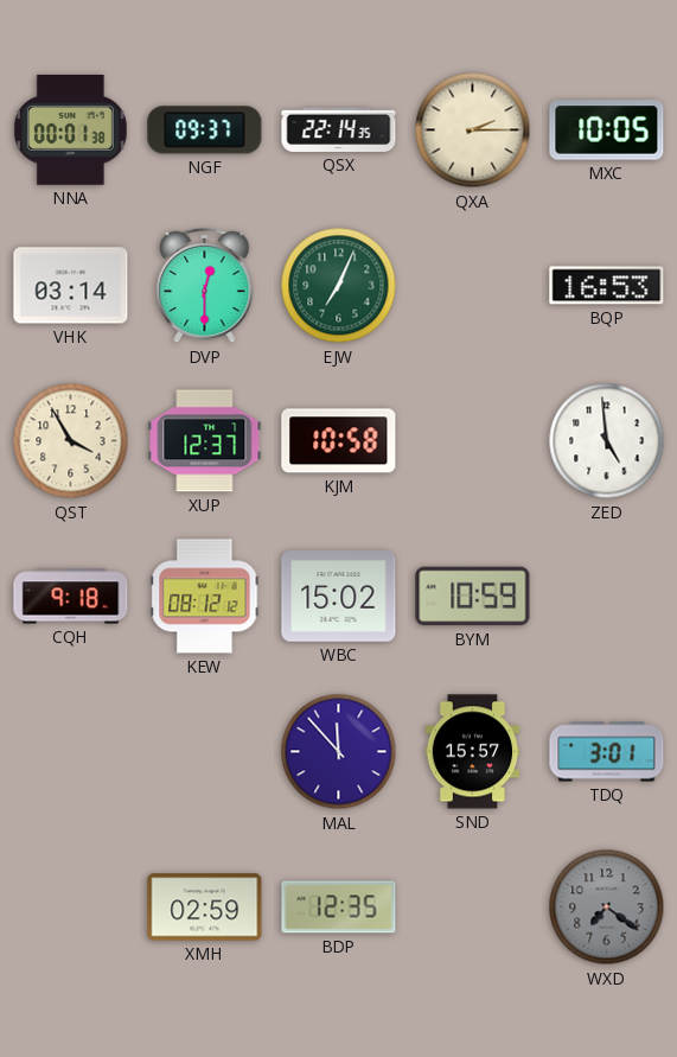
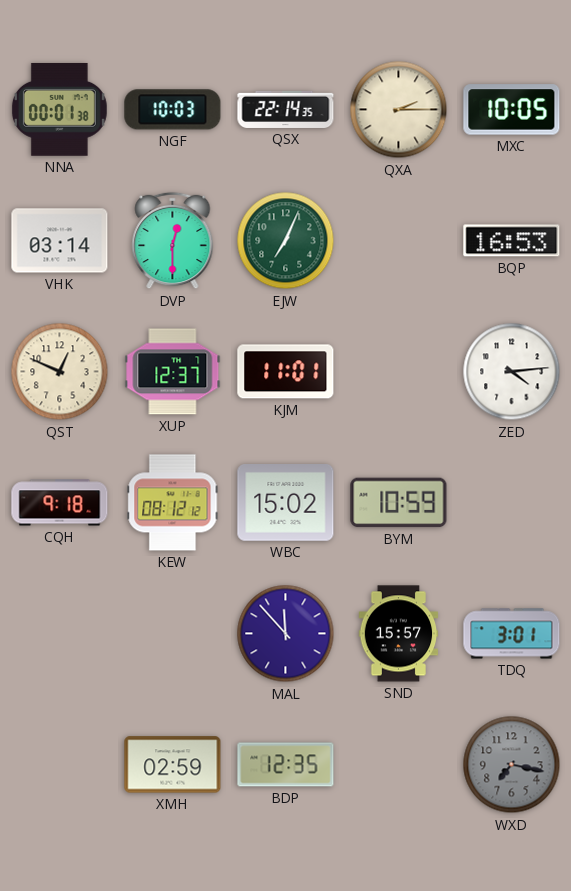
NGF: 09:37 -> 10:03 (173, 110)
QST: 3:55 -> 12:49 (60, 372)
KJM: 10:58 -> 11:01 (286, 372)
ZED: 4:59 -> 4:14 (512, 372)
WXD: 7:21 -> 7:17 (512, 765)
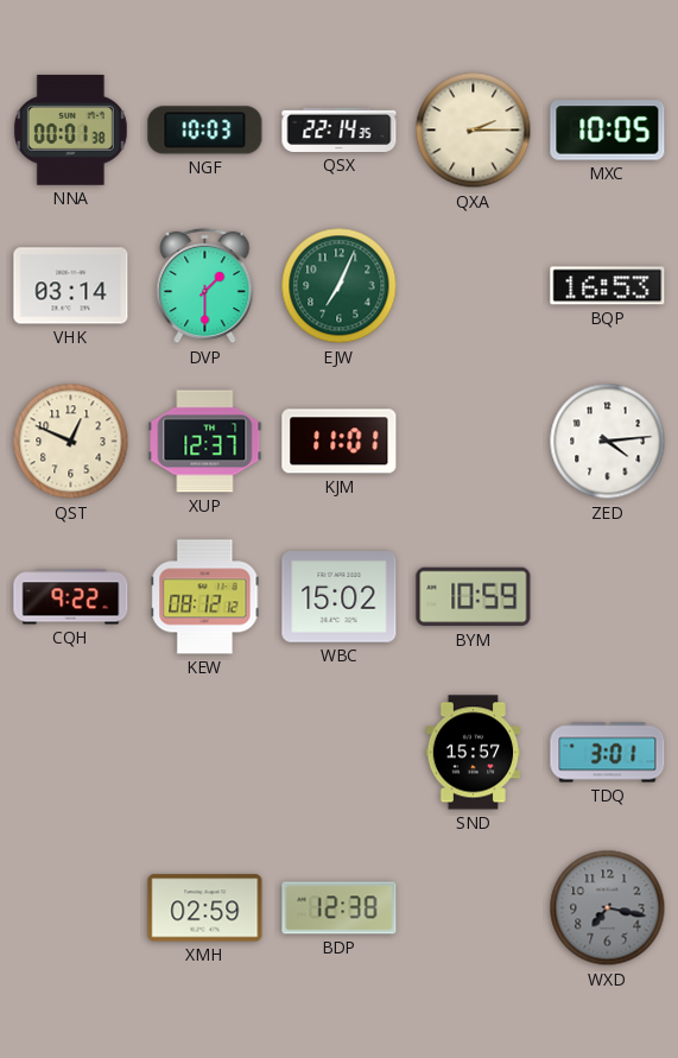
DVP: 12:30 -> 1:30 (205, 286)
CQH: 9:18 -> 9:22 (71, 597)
MAL: 11:53 -> none (286, 634)
BDP: 12:35 -> 12:38 (340, 908)
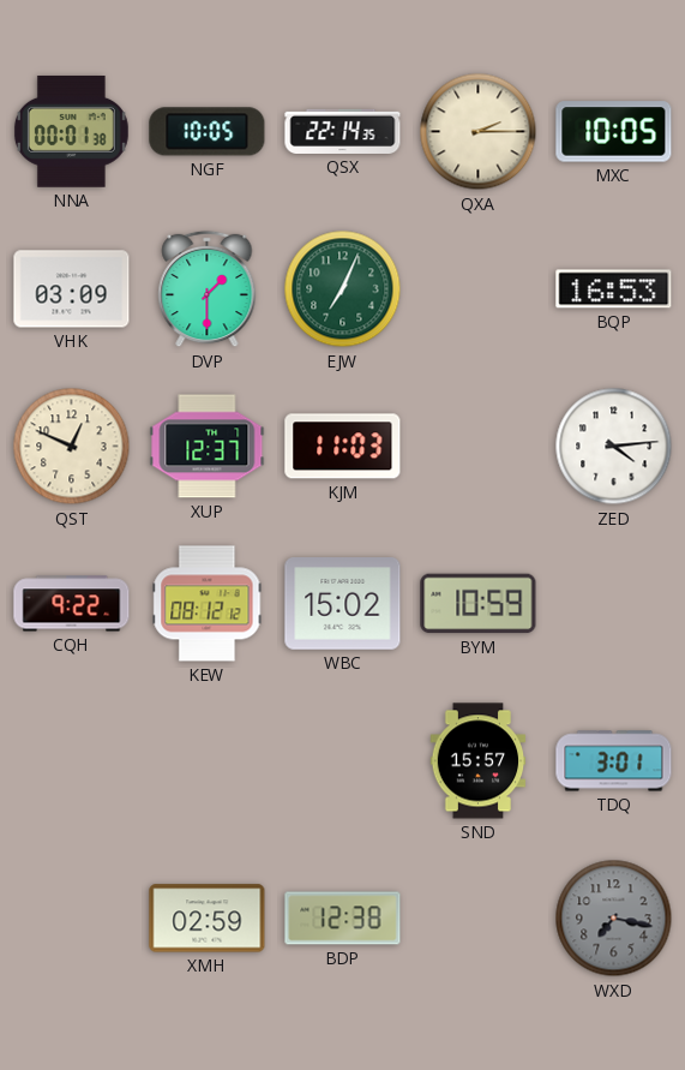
NGF: 10:03 -> 10:05 (208, 132)
VHK: 03:14 -> 03:09 (72, 289)
KJM: 11:01 -> 11:03 (343, 447)
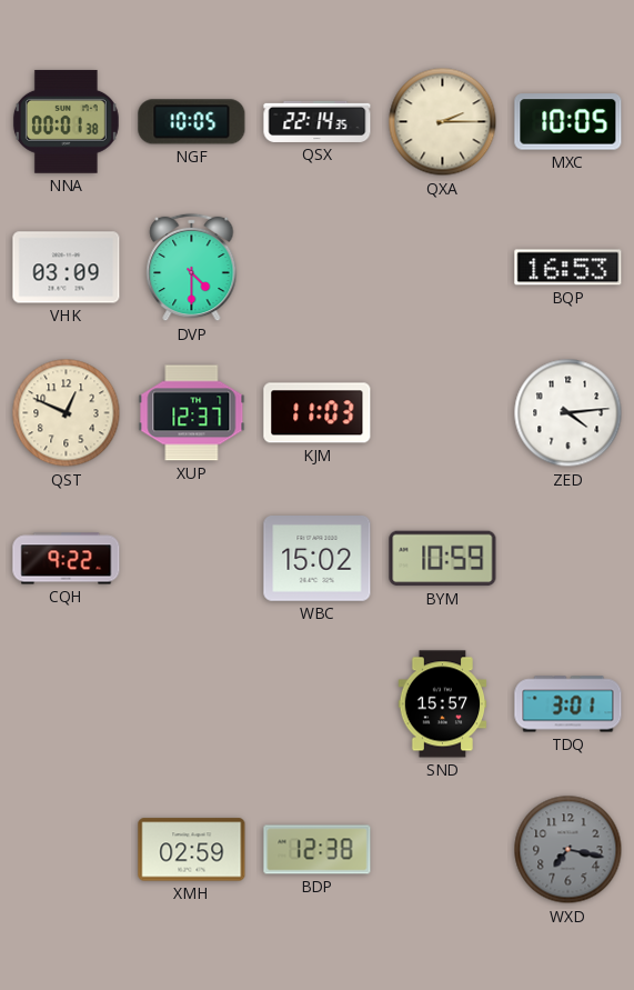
DVP: 1:30 -> 4:30 (192, 268)
EJW: 7:04 -> none (343, 289)
KEW: 08:12 -> none (208, 604)
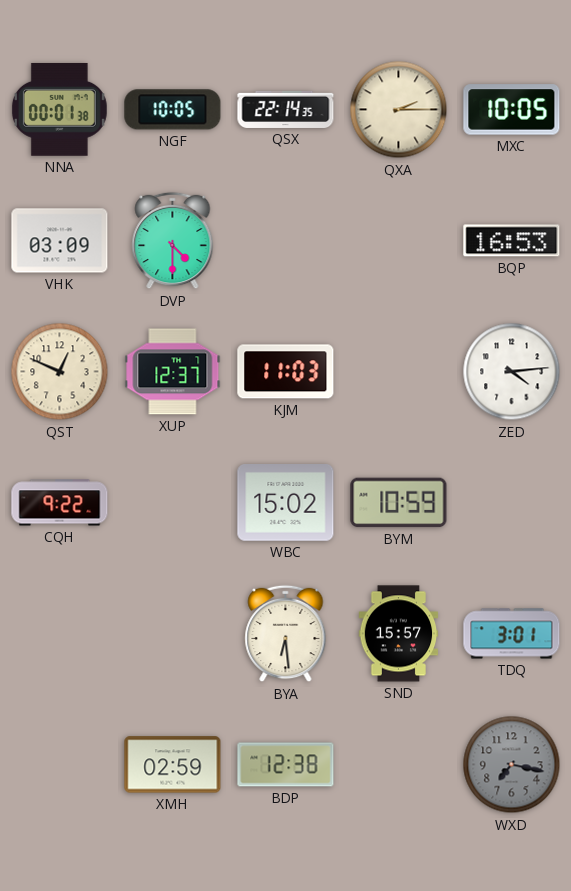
BYA: none -> 6:29 (286, 634)
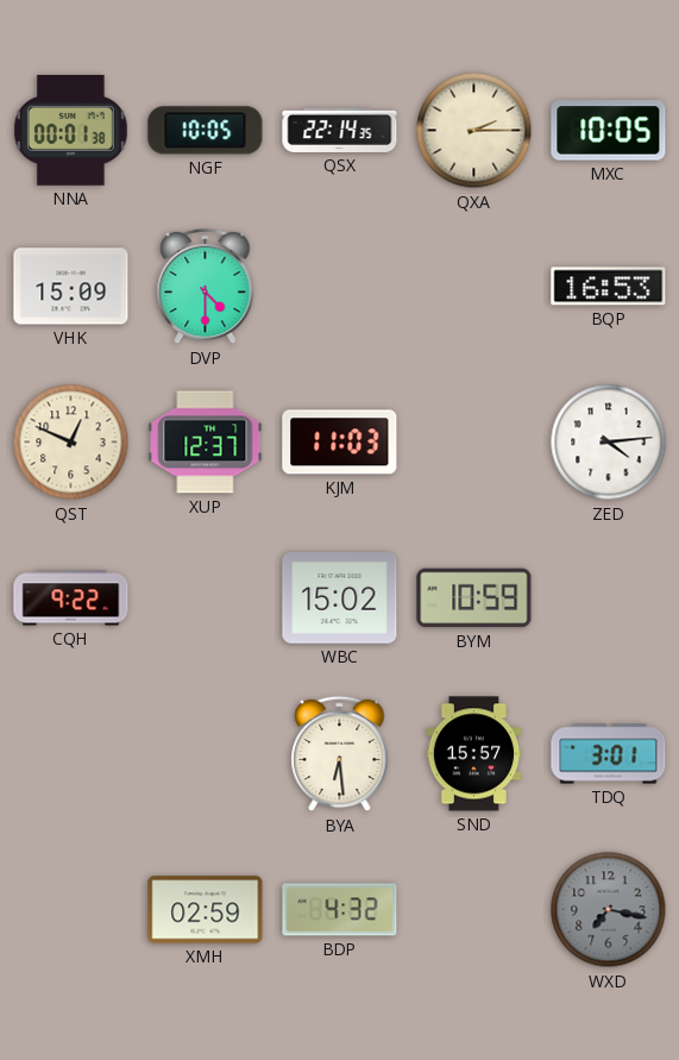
VHK: 03:09 -> 15:09 (71, 287)
BDP: 12:38 -> 4:32 (340, 910)
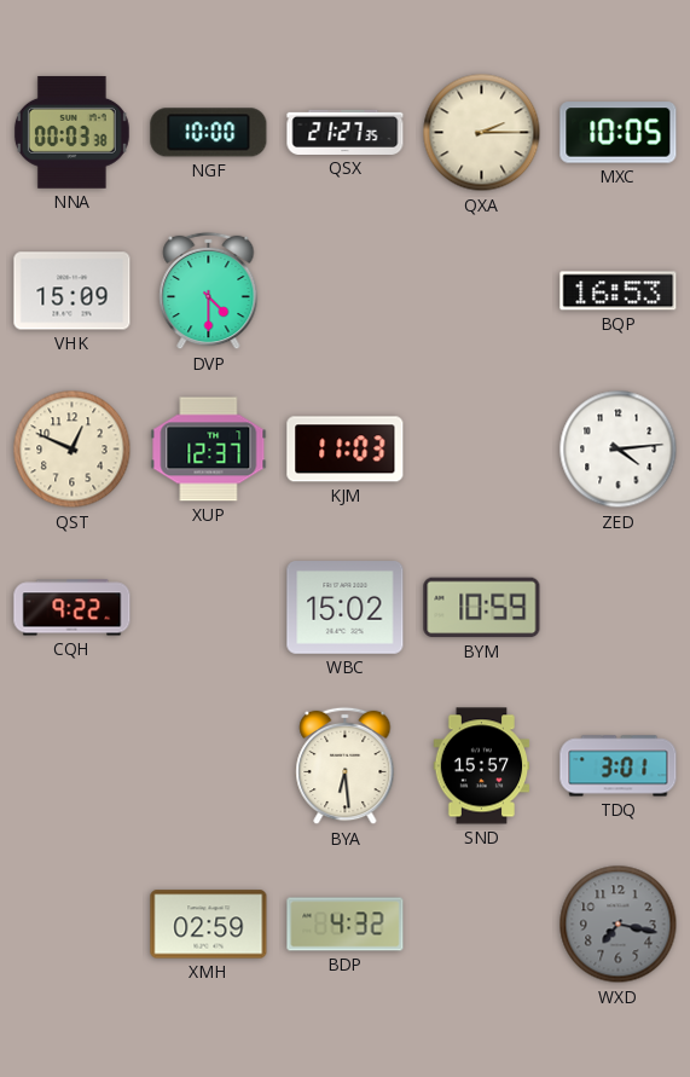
NNA: 00:01 -> 00:03 (71, 132)
NGF: 10:05 -> 10:00 (209, 133)
QSX: 22:14 -> 21:27 (346, 132)
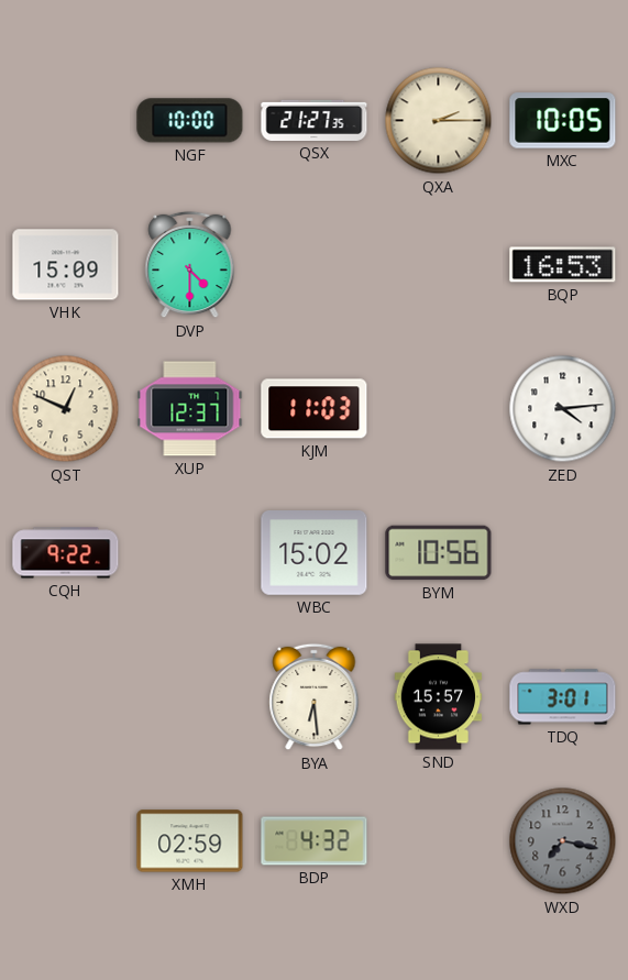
NNA: 00:03 -> none (71, 132)
BYM: 10:59 -> 10:56 (439, 553)
